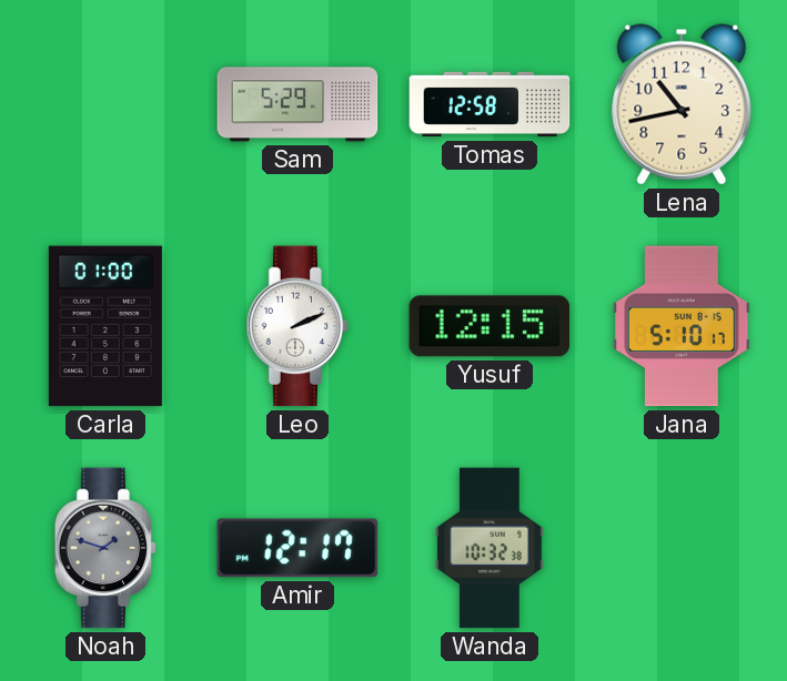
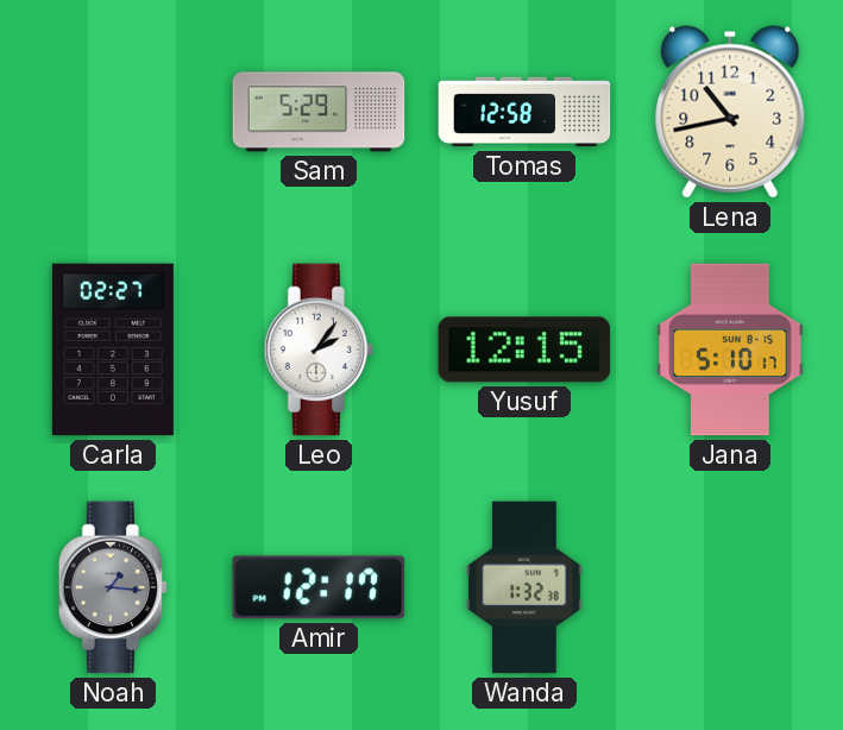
Carla: 01:00 -> 02:27 (113, 350)
Leo: 2:11 -> 2:06 (319, 350)
Noah: 1:48 -> 1:16 (113, 587)
Wanda: 10:32 -> 1:32 (524, 587)
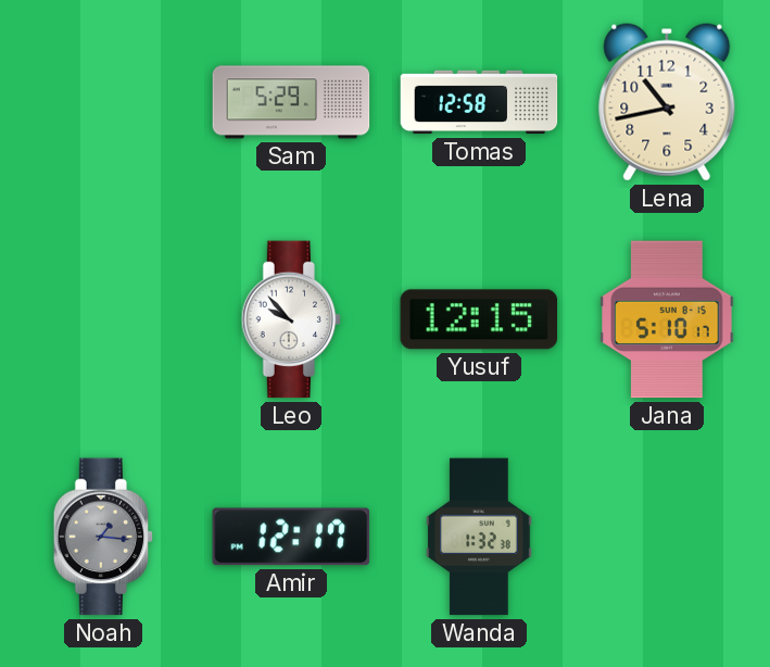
Carla: 02:27 -> none (113, 350)
Leo: 2:06 -> 9:53 (291, 319)
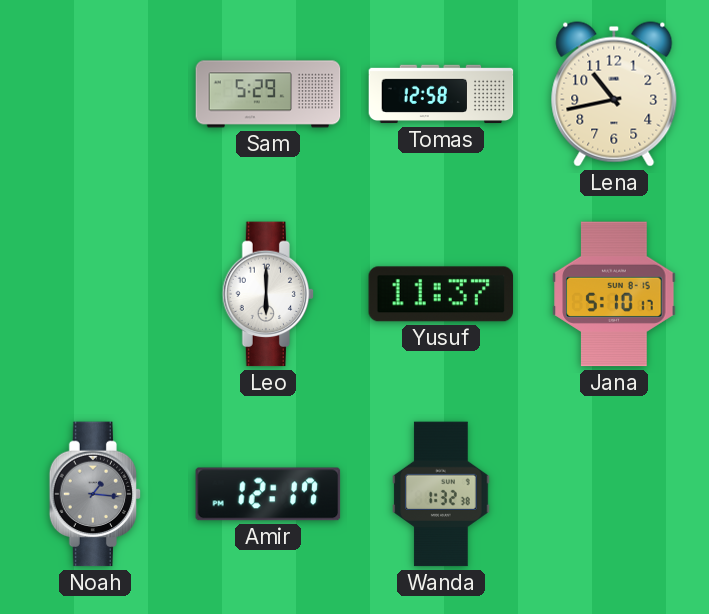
Leo: 9:53 -> 6:00 (268, 294)
Yusuf: 12:15 -> 11:37 (441, 294)
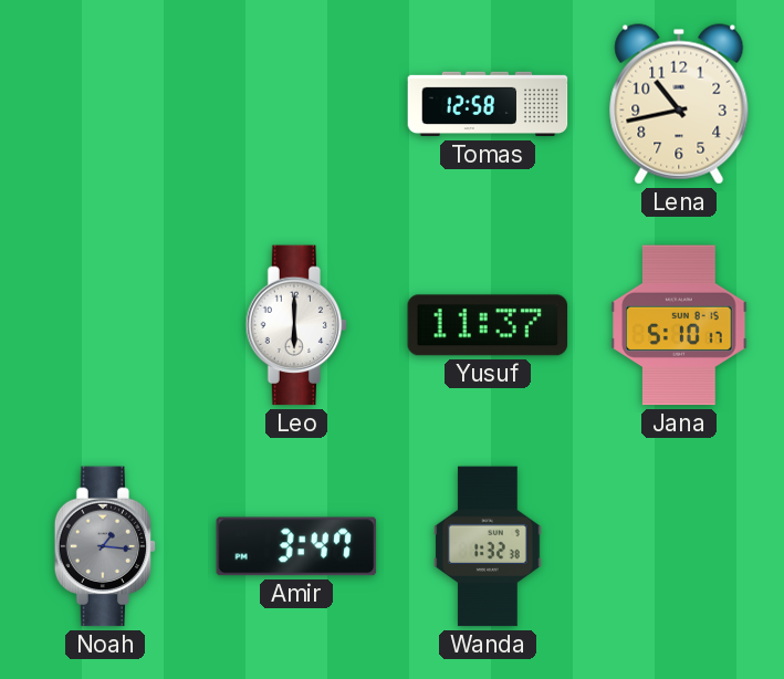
Sam: 5:29 -> none (268, 94)
Amir: 12:17 -> 3:47 (296, 546)
